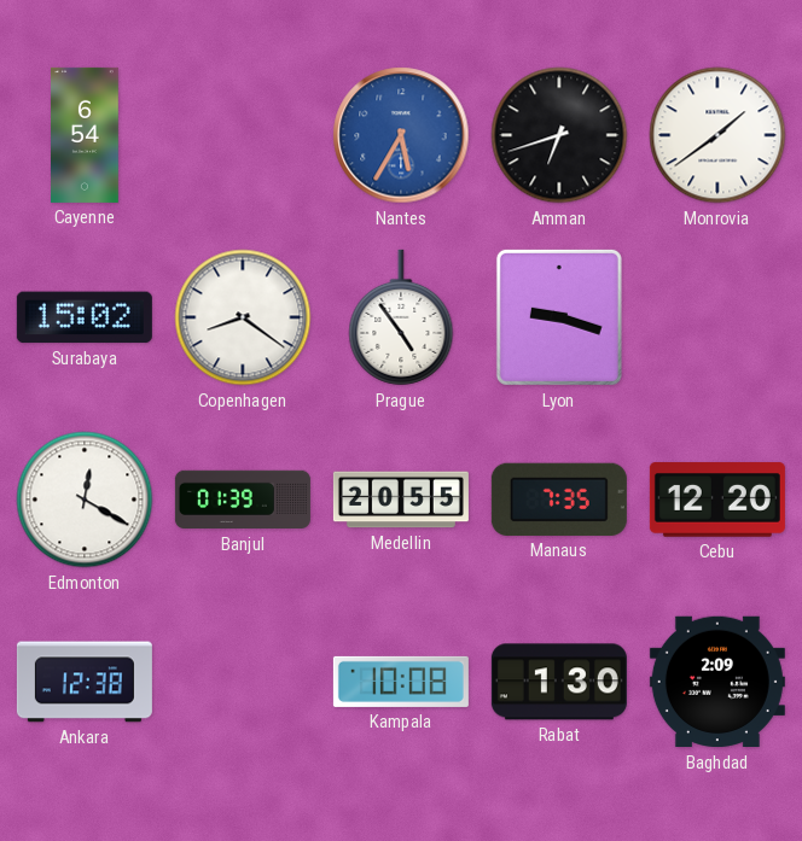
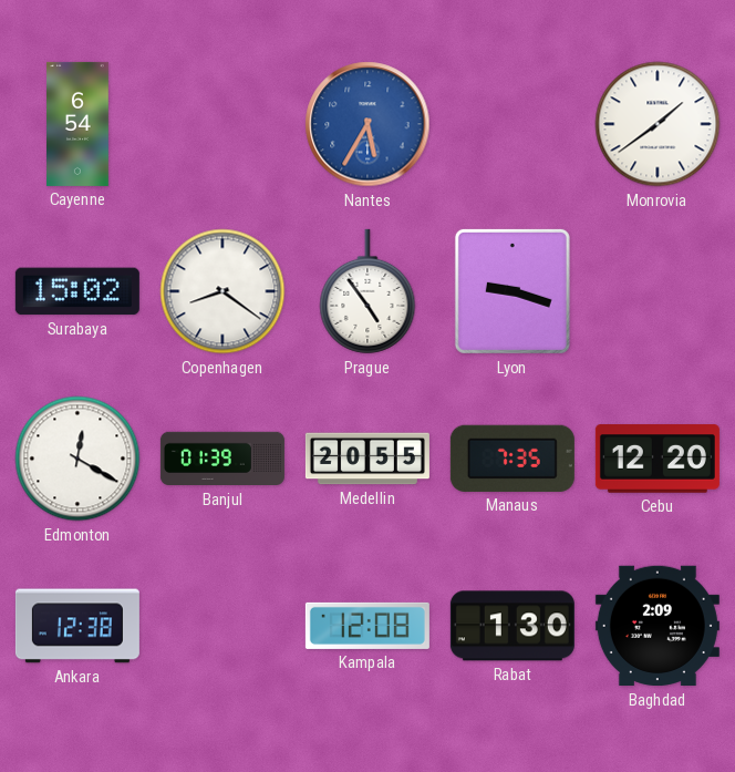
Amman: 6:42 -> none (559, 135)
Kampala: 10:08 -> 12:08 (367, 626)
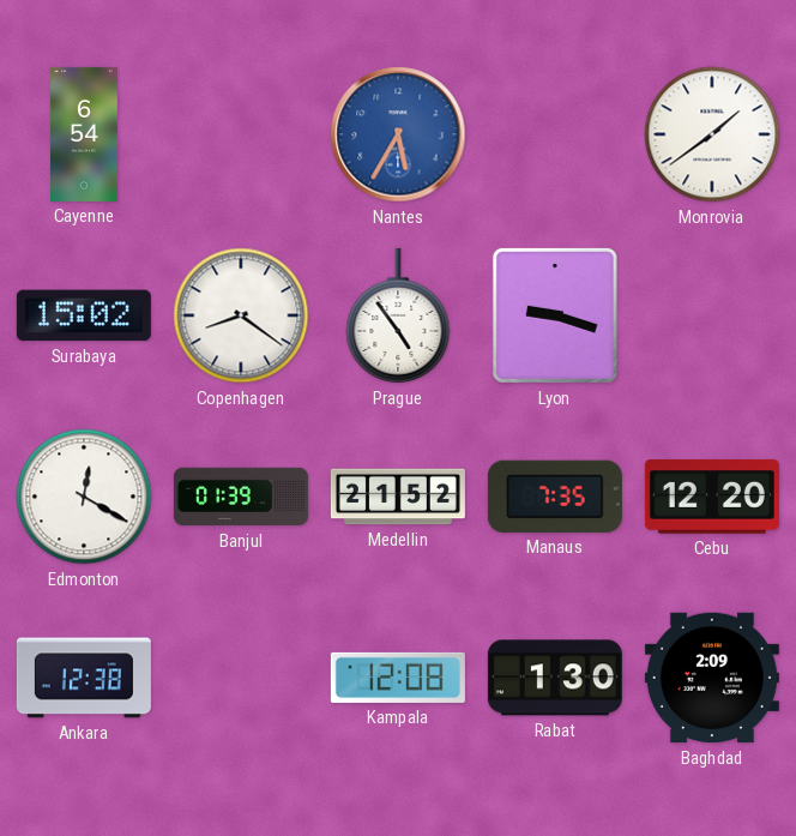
Medellin: 20:55 -> 21:52 (398, 497)
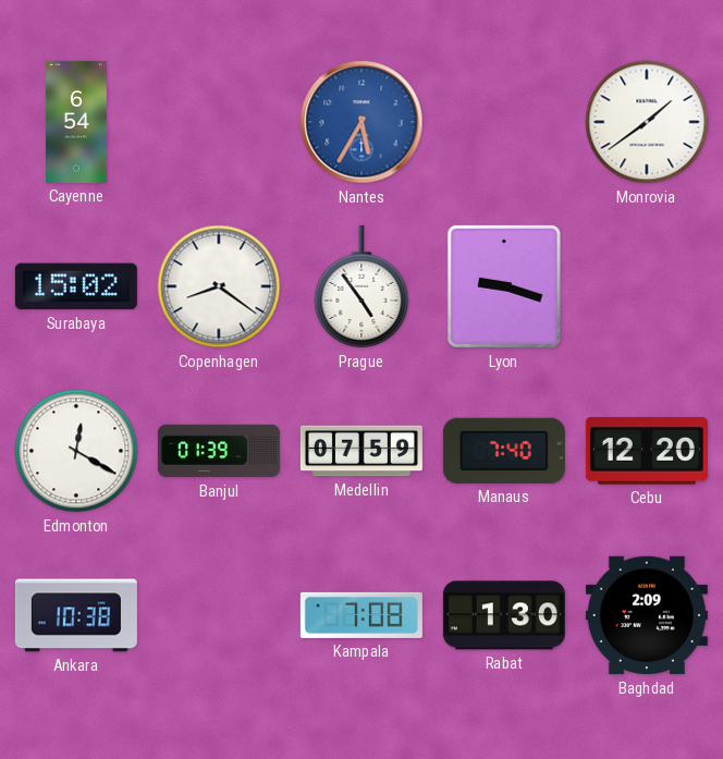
Medellin: 21:52 -> 07:59 (361, 451)
Manaus: 7:35 -> 7:40 (504, 451)
Ankara: 12:38 -> 10:38 (76, 615)
Kampala: 12:08 -> 7:08 (361, 615)
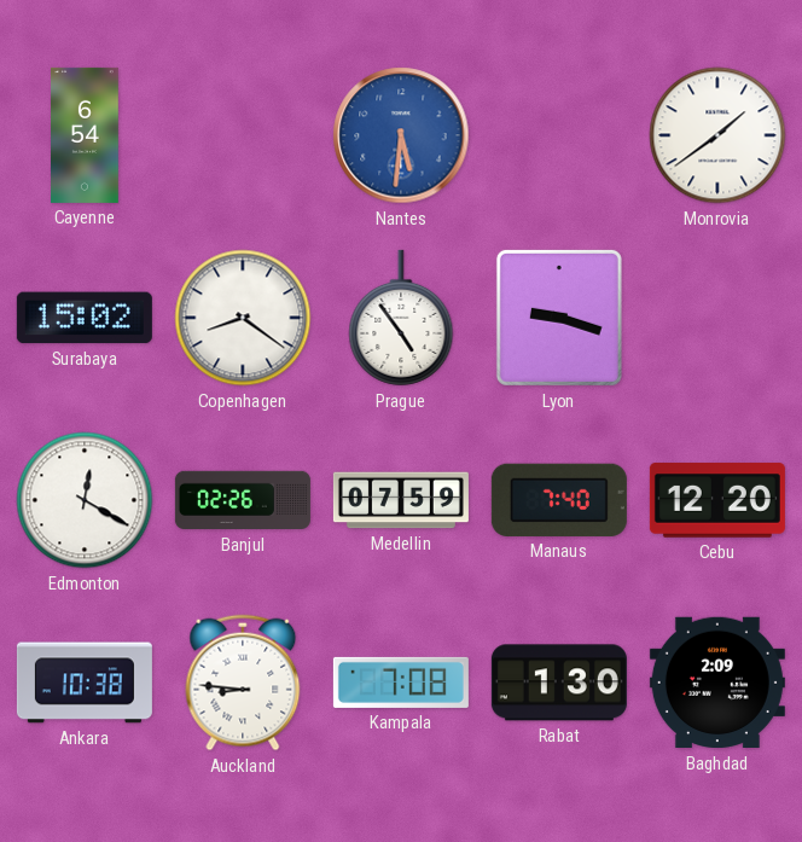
Nantes: 5:35 -> 5:31 (401, 135)
Banjul: 01:39 -> 02:26 (243, 500)
Auckland: none -> 8:46 (243, 683)
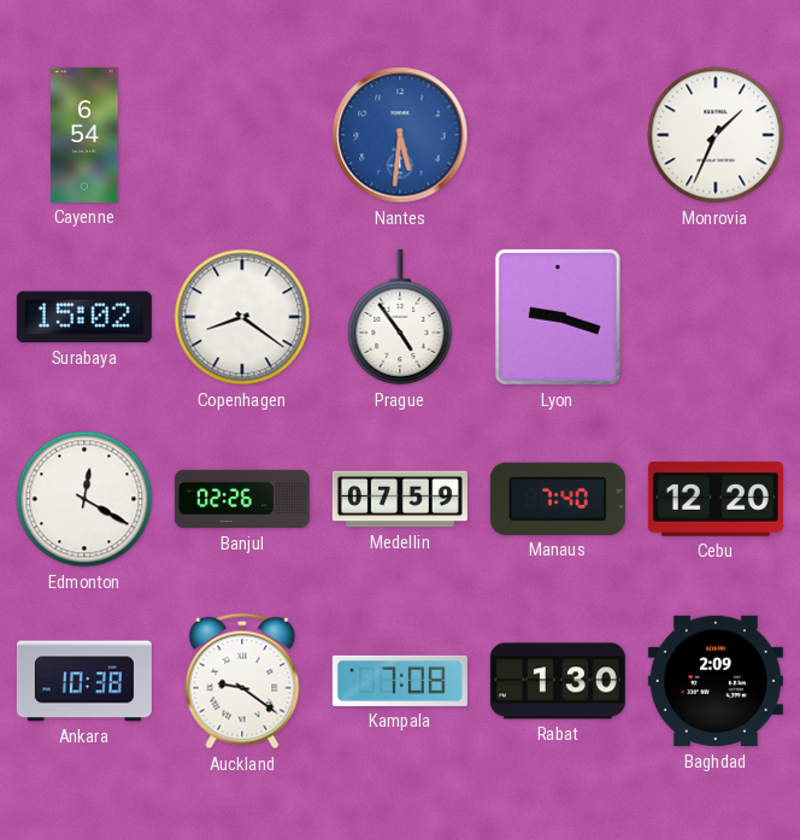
Monrovia: 1:39 -> 1:34 (716, 135)
Auckland: 8:46 -> 9:21 (242, 681)
